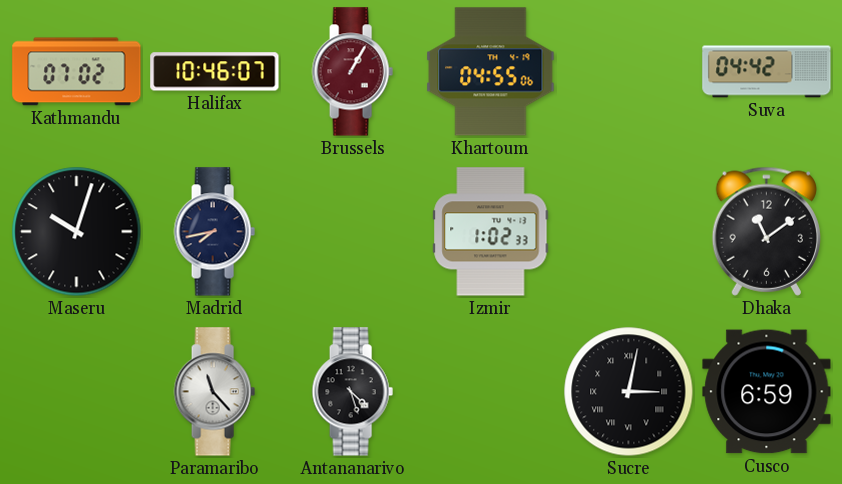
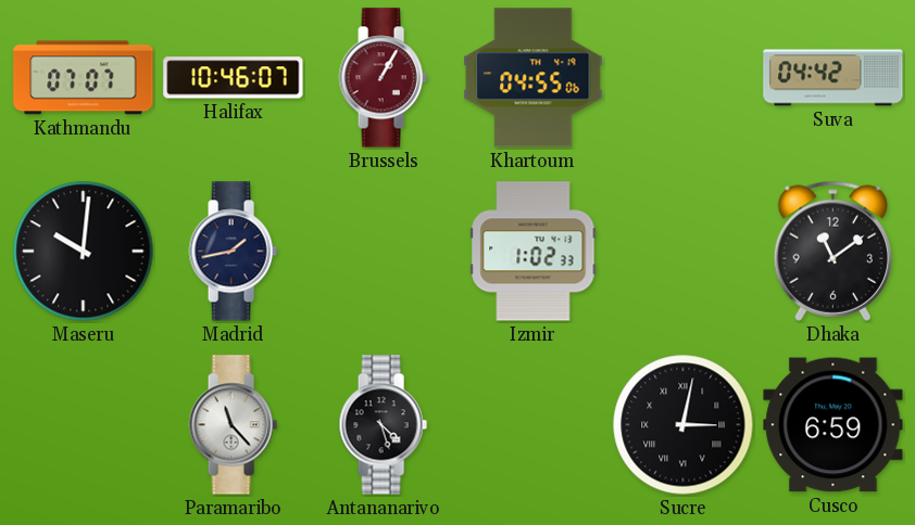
Kathmandu: 07:02 -> 07:07 (84, 78)
Maseru: 10:03 -> 10:01 (84, 252)
Madrid: 7:43 -> 1:43 (233, 252)
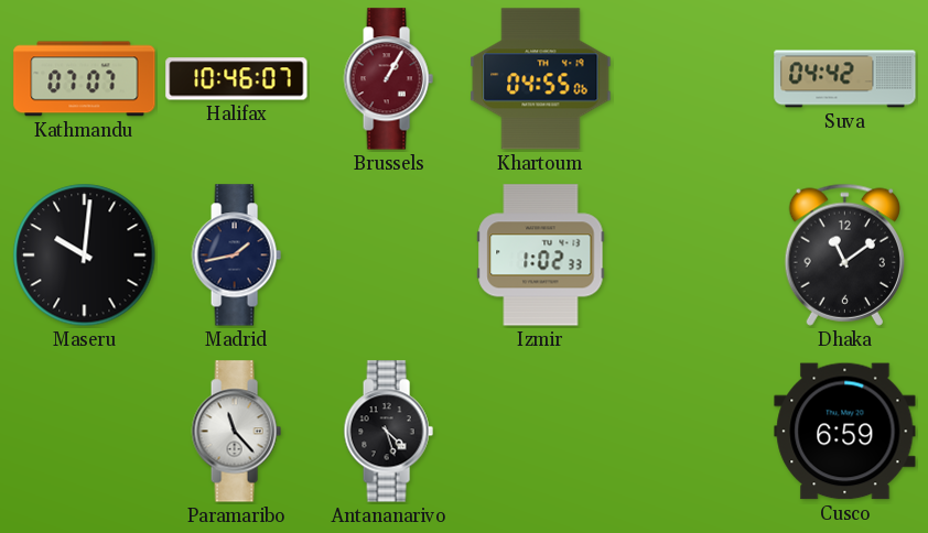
Sucre: 3:02 -> none (684, 425)
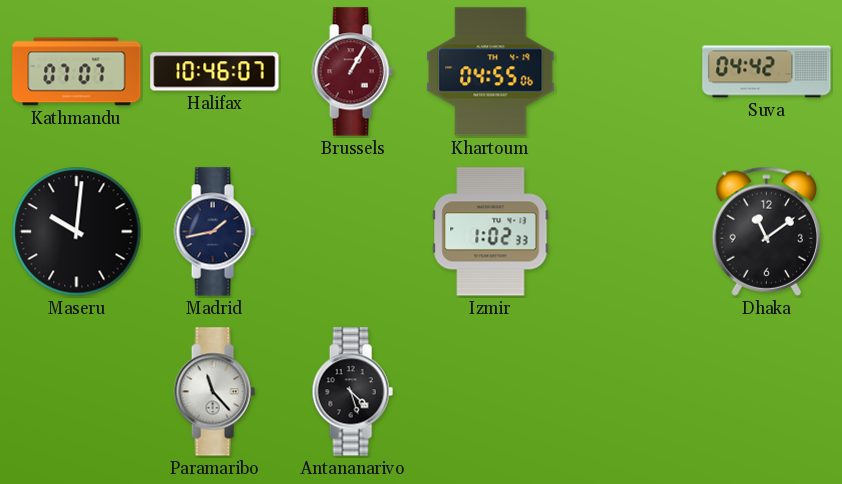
Cusco: 6:59 -> none (845, 432)
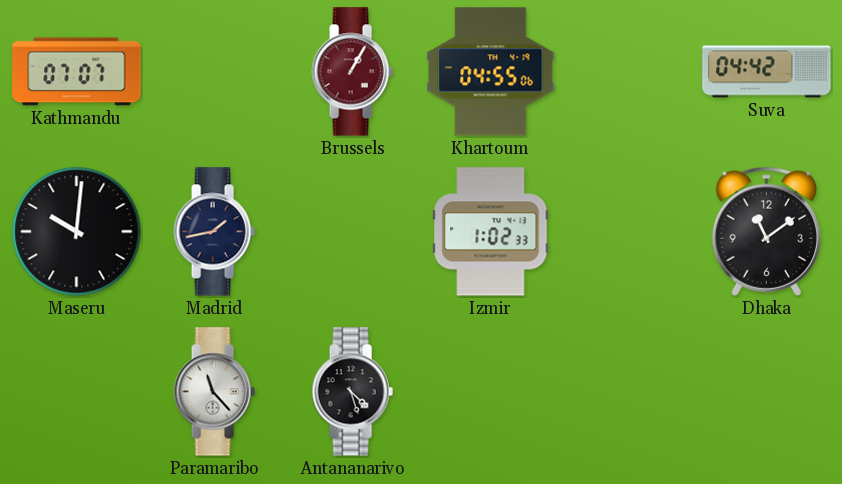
Halifax: 10:46 -> none (215, 72)
